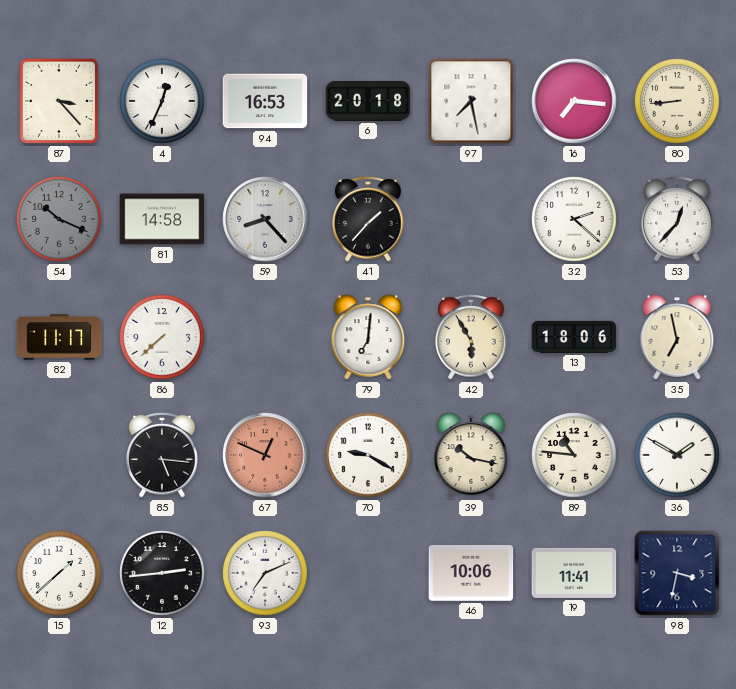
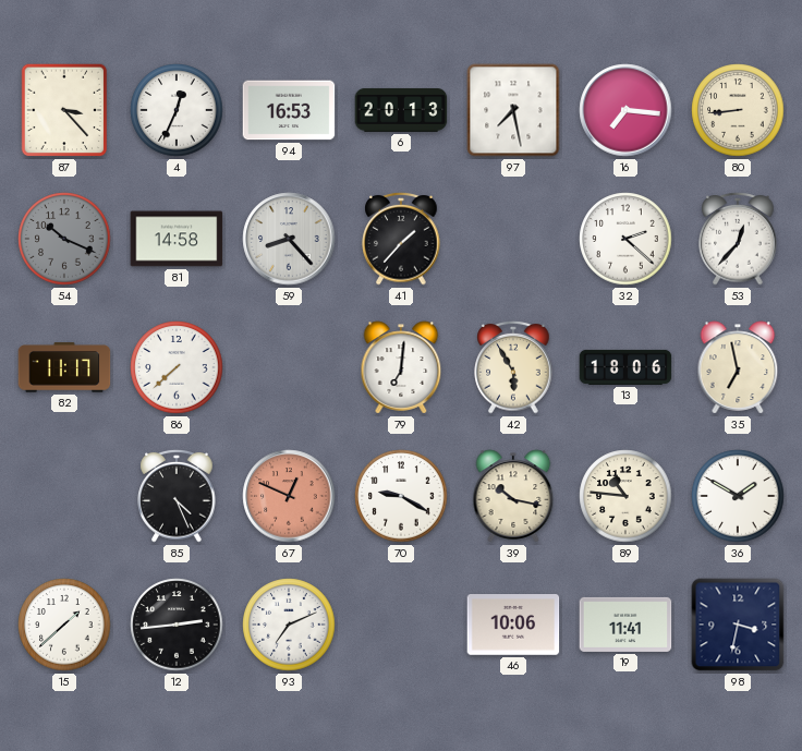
6: 20:18 -> 20:13 (401, 110)
85: 5:16 -> 4:26 (177, 497)
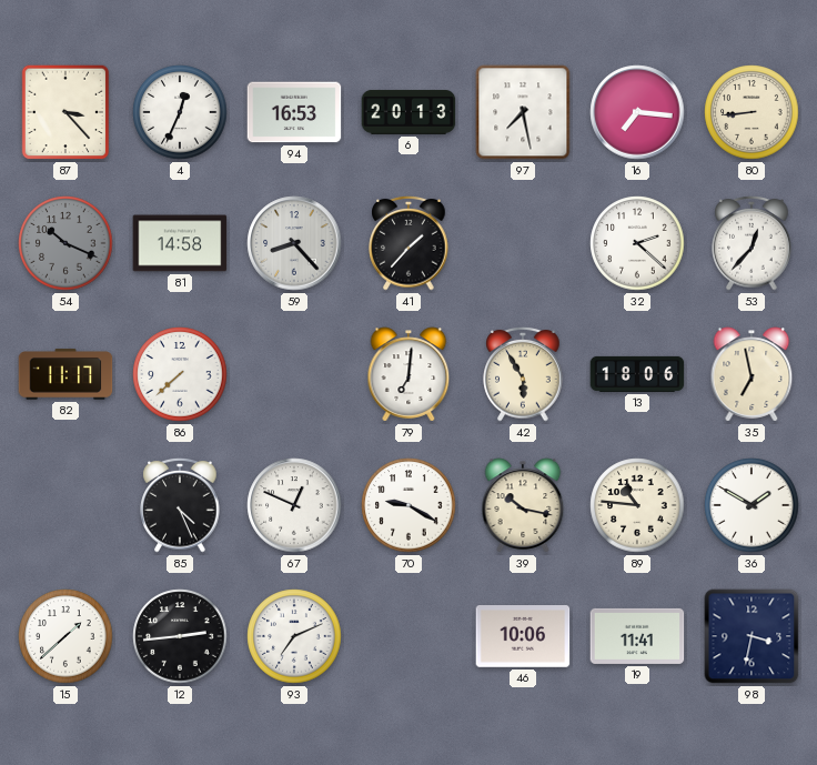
67 dial: salmon -> white (294, 505)
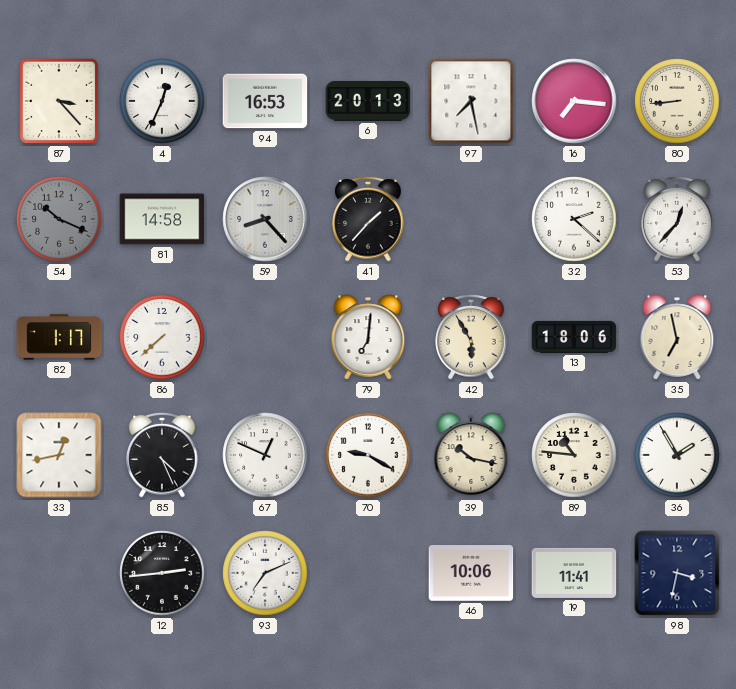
82: 11:17 -> 1:17 (59, 337)
33: none -> 12:43 (59, 455)
36: 1:50 -> 1:55 (677, 455)
15: 1:38 -> none (65, 636)
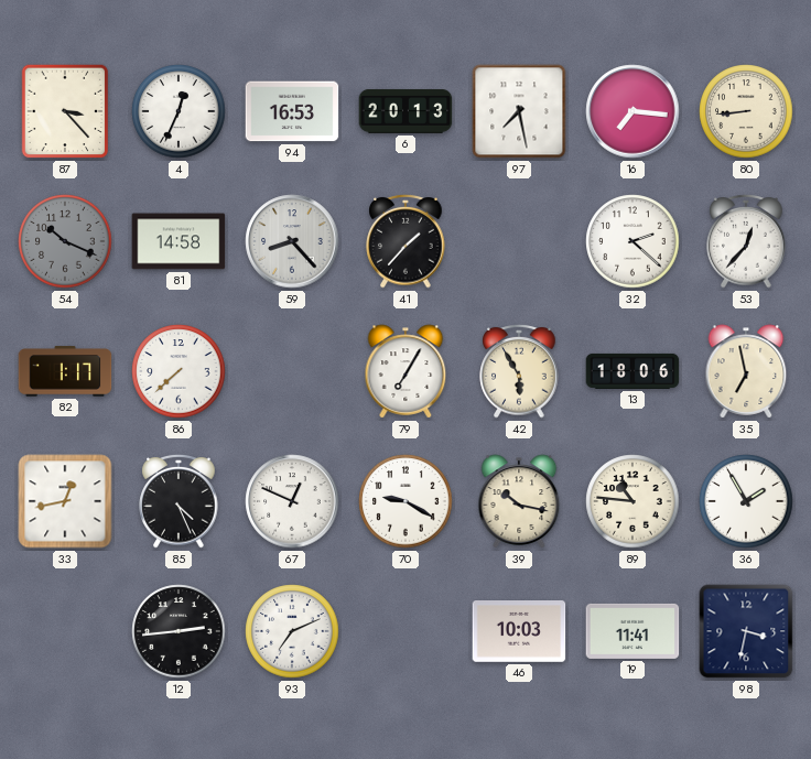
79: 7:01 -> 7:05 (405, 371)
46: 10:06 -> 10:03 (519, 632)
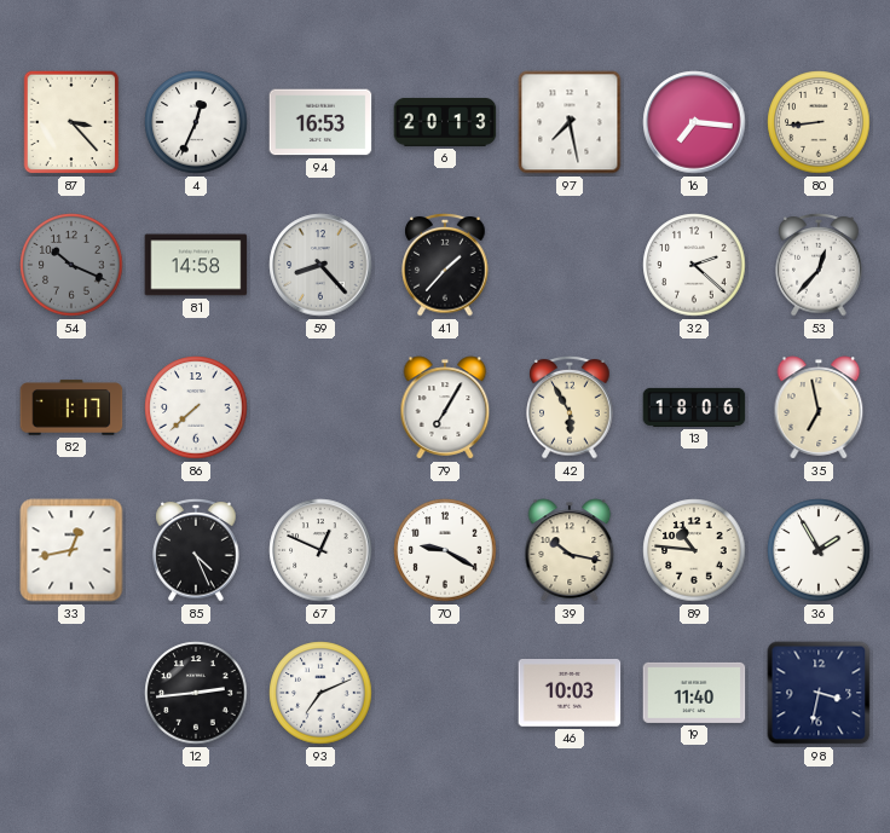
19: 11:41 -> 11:40 (694, 693)
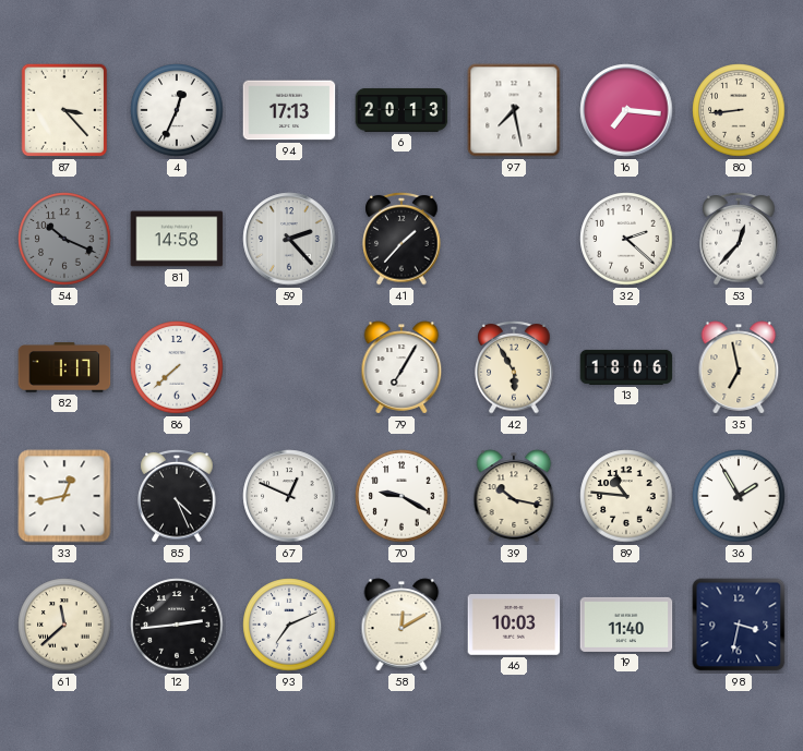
94: 16:53 -> 17:13 (289, 110)
59: 8:23 -> 2:23 (289, 239)
61: none -> 11:38 (64, 625)
58: none -> 12:10 (401, 625)
